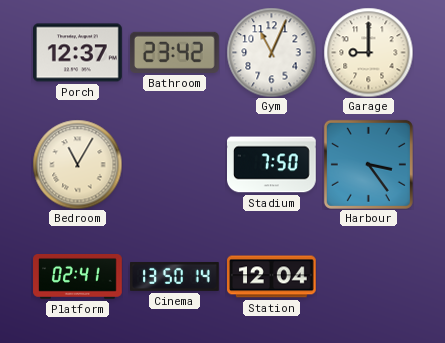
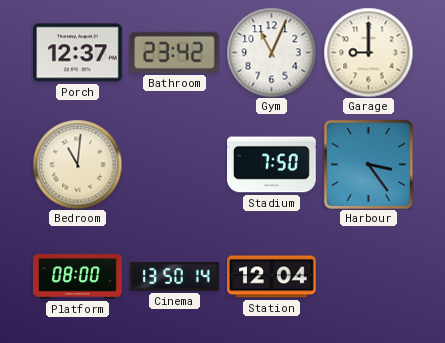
Bedroom: 11:05 -> 11:01 (77, 164)
Platform: 02:41 -> 08:00 (78, 277)
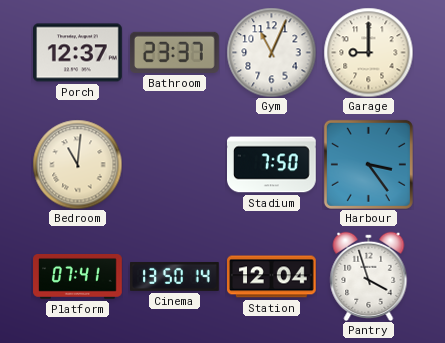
Bathroom: 23:42 -> 23:37 (174, 52)
Platform: 08:00 -> 07:41 (78, 277)
Pantry: none -> 3:57 (369, 276)
